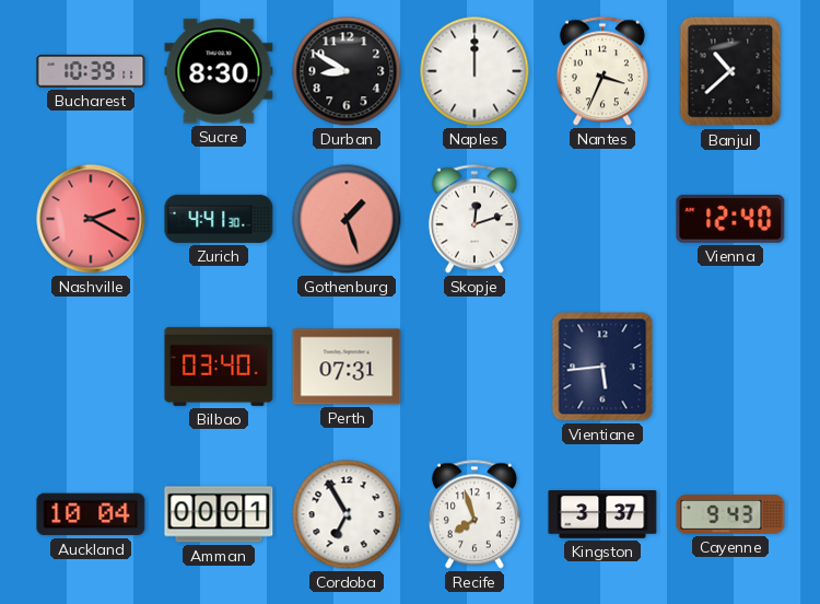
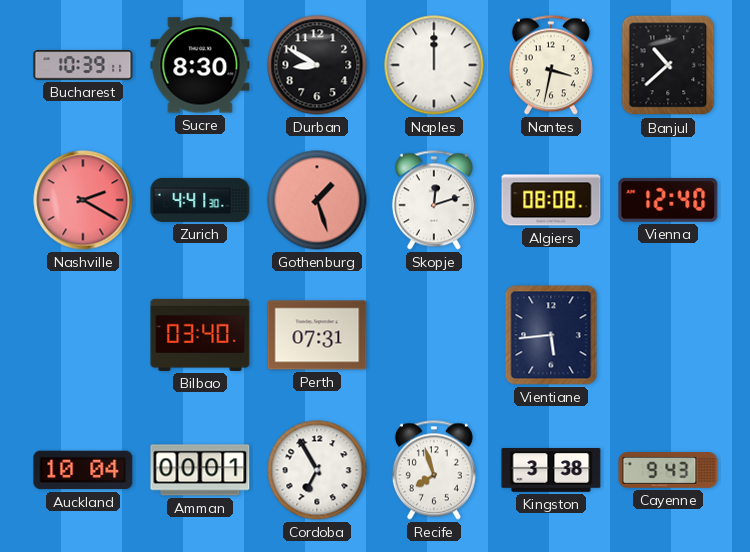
Nantes: 3:34 -> 3:32 (551, 65)
Algiers: none -> 08:08 (551, 200)
Kingston: 3:37 -> 3:38 (551, 471)
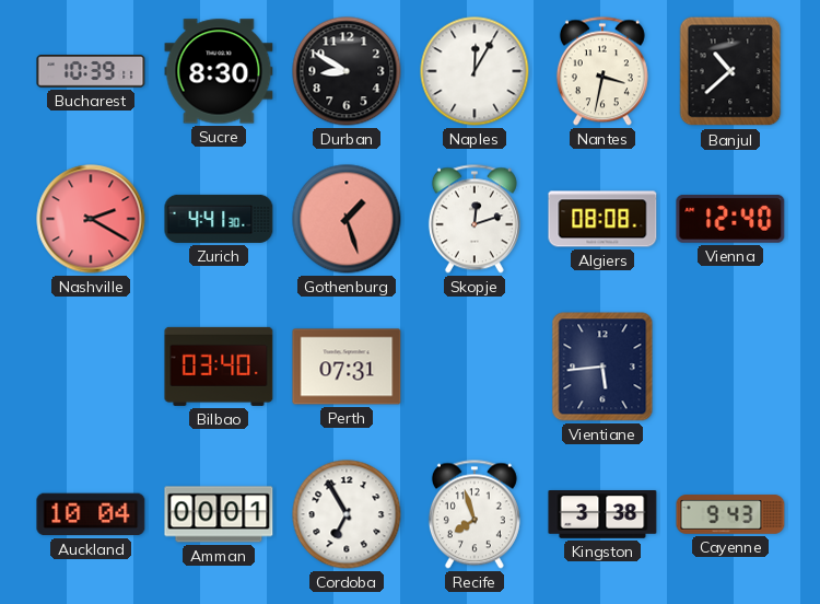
Naples: 12:00 -> 12:05 (475, 71)
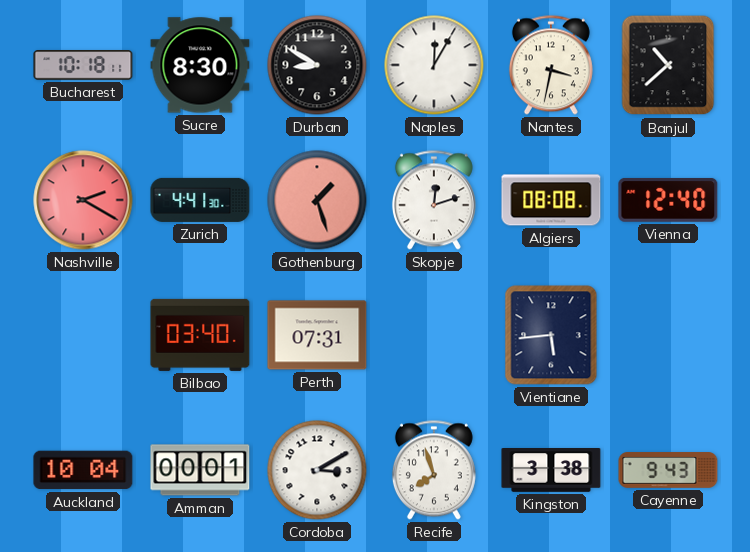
Bucharest: 10:39 -> 10:18 (83, 66)
Cordoba: 6:55 -> 3:10 (317, 470)
